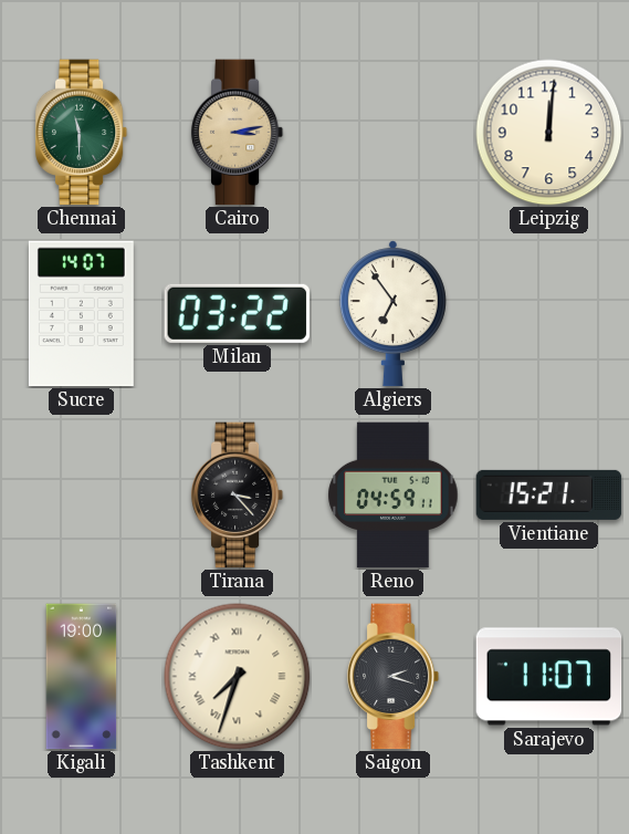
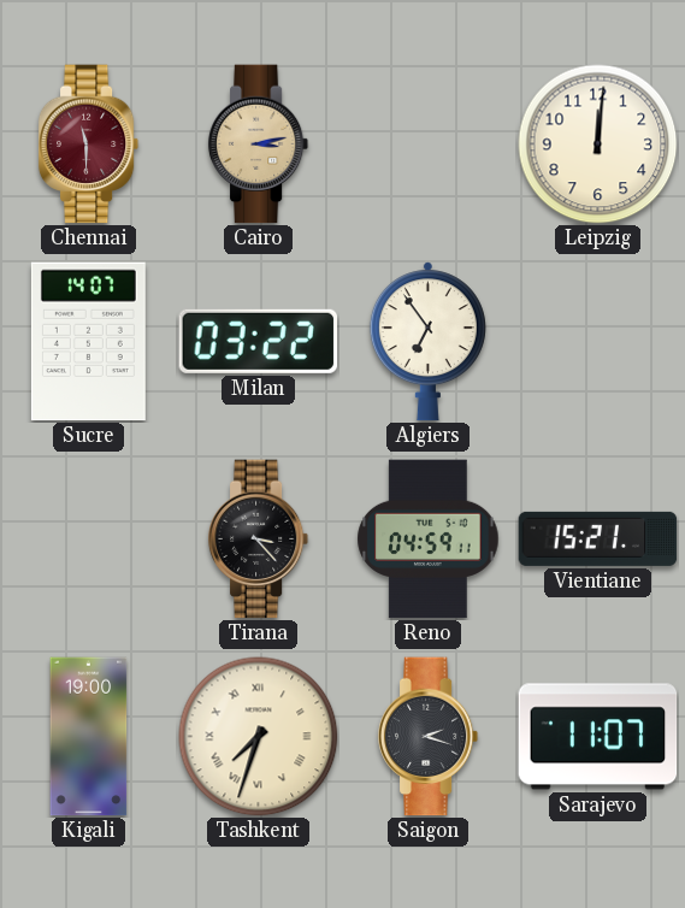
Chennai dial: green -> burgundy (89, 145)
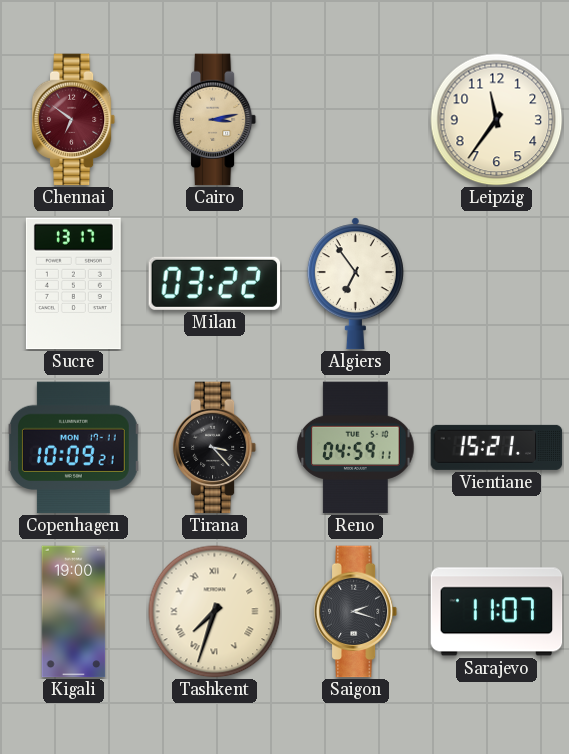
Chennai: 11:30 -> 6:51 (74, 120)
Leipzig: 12:01 -> 11:36 (497, 120)
Sucre: 14:07 -> 13:17 (73, 284)
Copenhagen: none -> 10:09 (73, 448)
